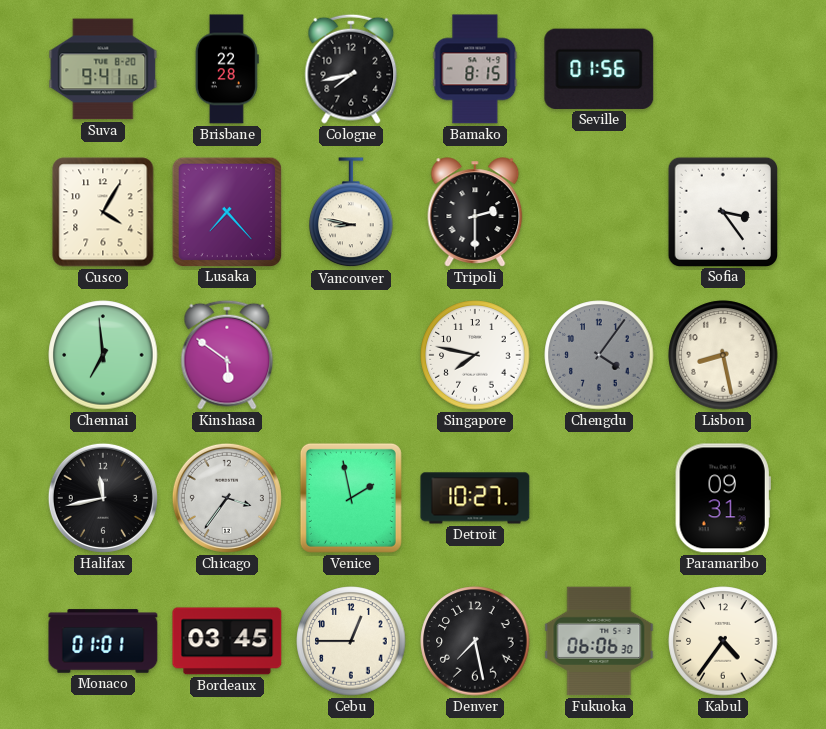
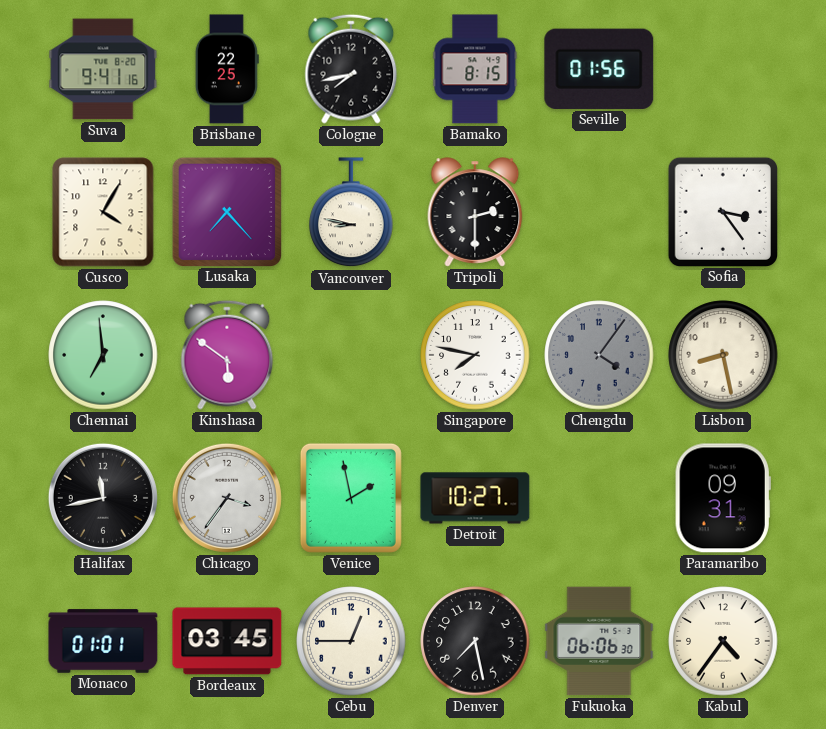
Brisbane: 22:28 -> 22:25 (227, 69)
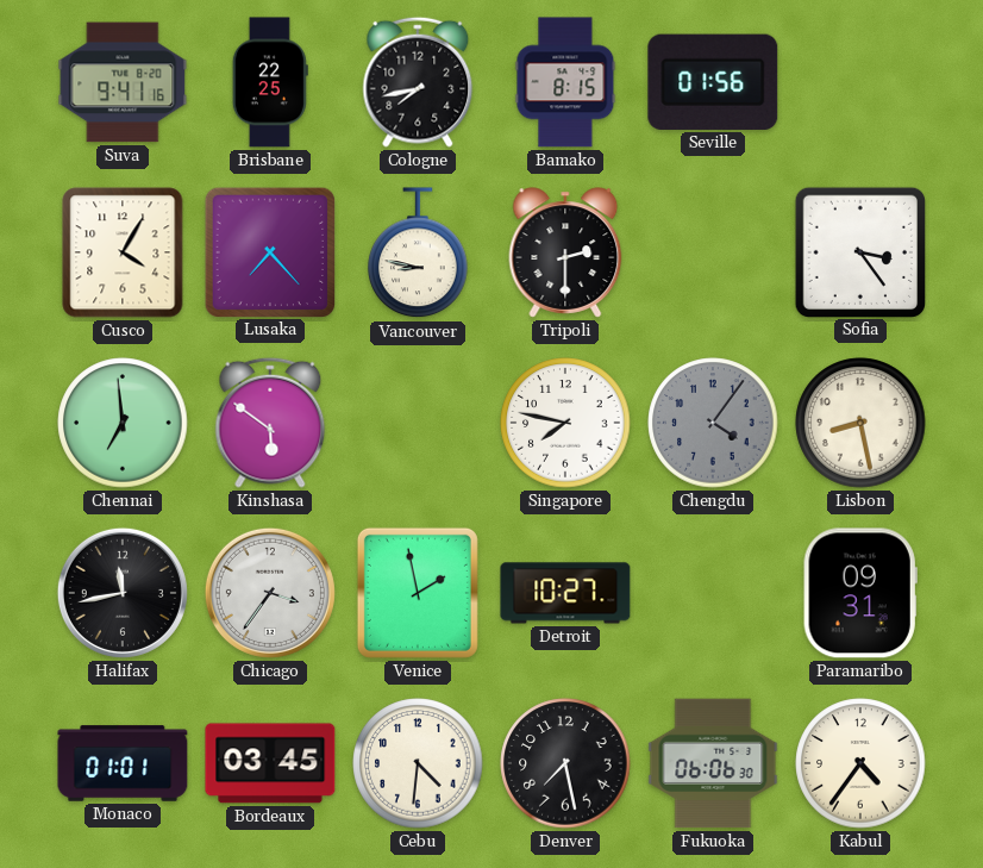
Cebu: 12:45 -> 4:31 (418, 763)
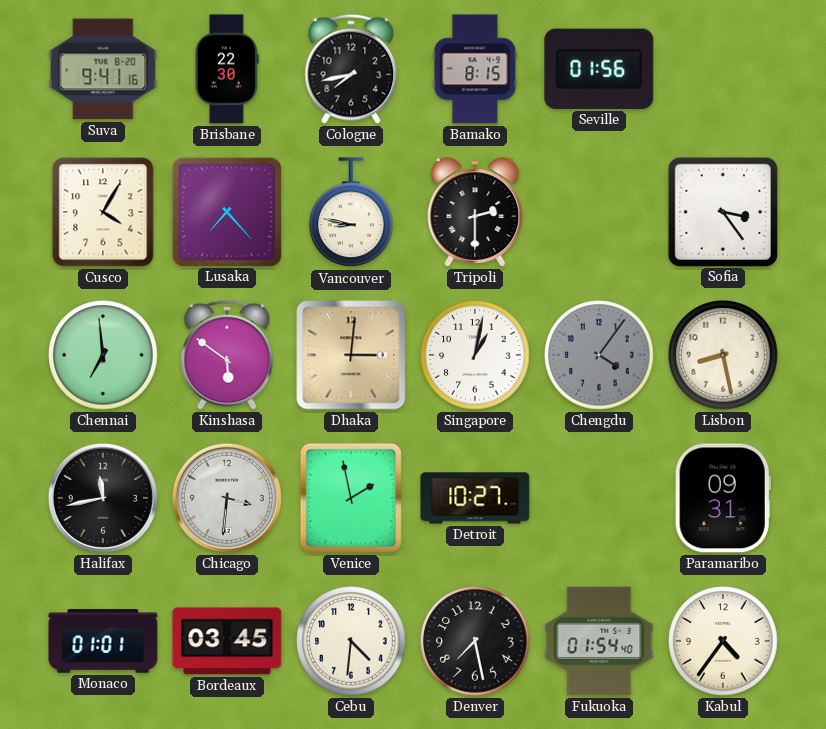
Brisbane: 22:25 -> 22:30 (227, 69)
Dhaka: none -> 3:01 (351, 355)
Singapore: 7:47 -> 1:02 (475, 355)
Chicago: 3:36 -> 3:31 (227, 498)
Fukuoka: 06:06 -> 01:54 (599, 641)
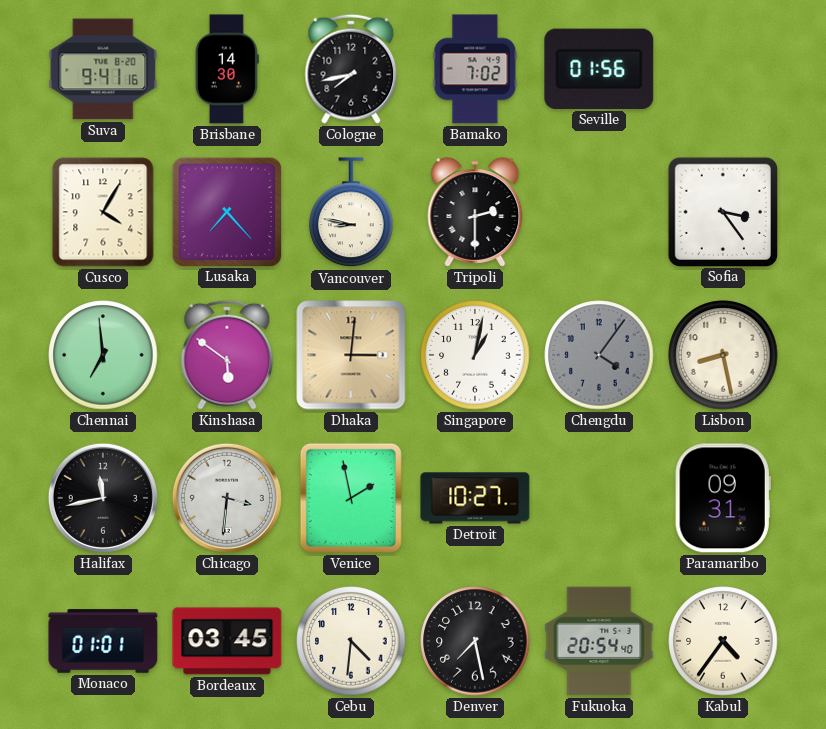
Brisbane: 22:30 -> 14:30 (227, 69)
Bamako: 8:15 -> 7:02 (475, 69)
Fukuoka: 01:54 -> 20:54 (599, 641)
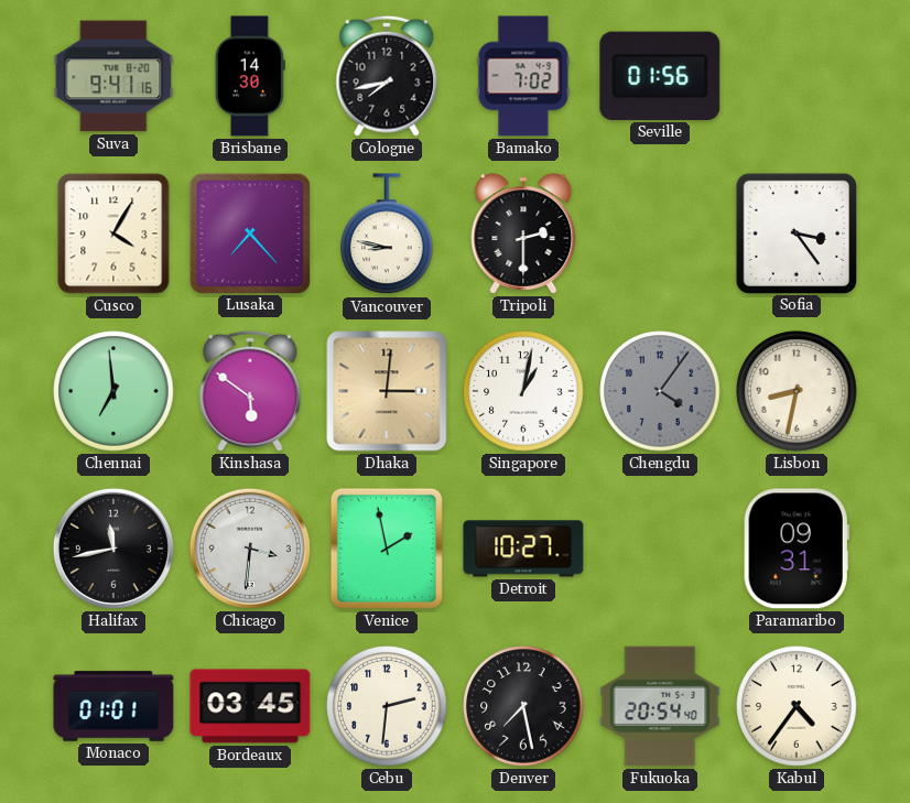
Lisbon: 8:28 -> 8:32 (797, 391)
Cebu: 4:31 -> 2:31 (387, 706)
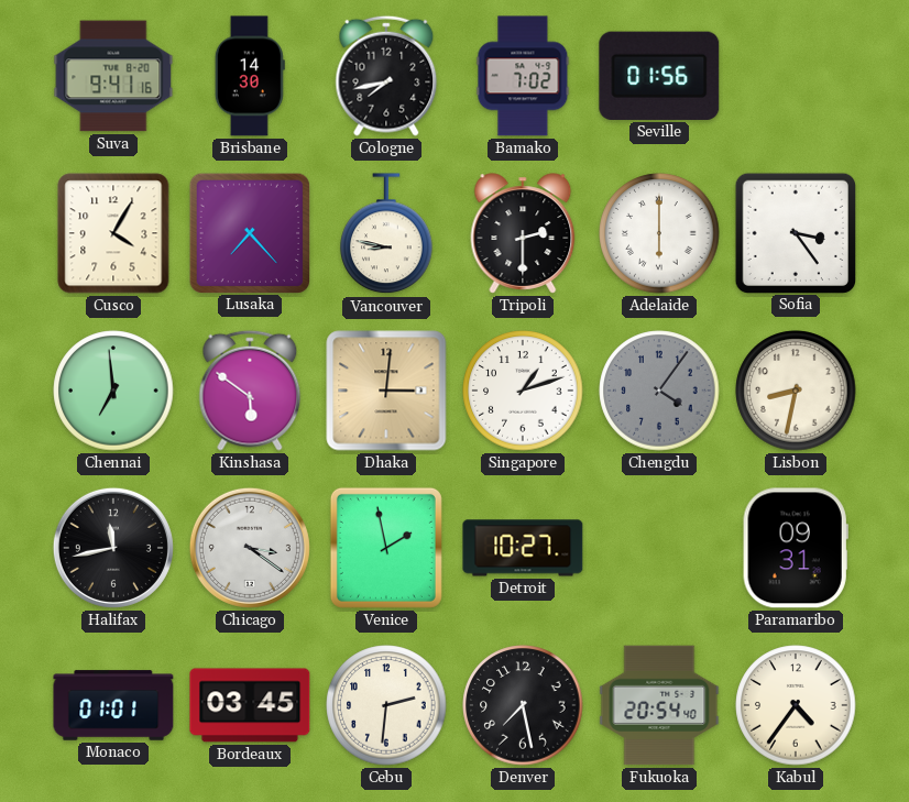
Adelaide: none -> 6:00 (659, 233)
Singapore: 1:02 -> 1:12 (523, 391)
Chicago: 3:31 -> 3:21 (250, 548)
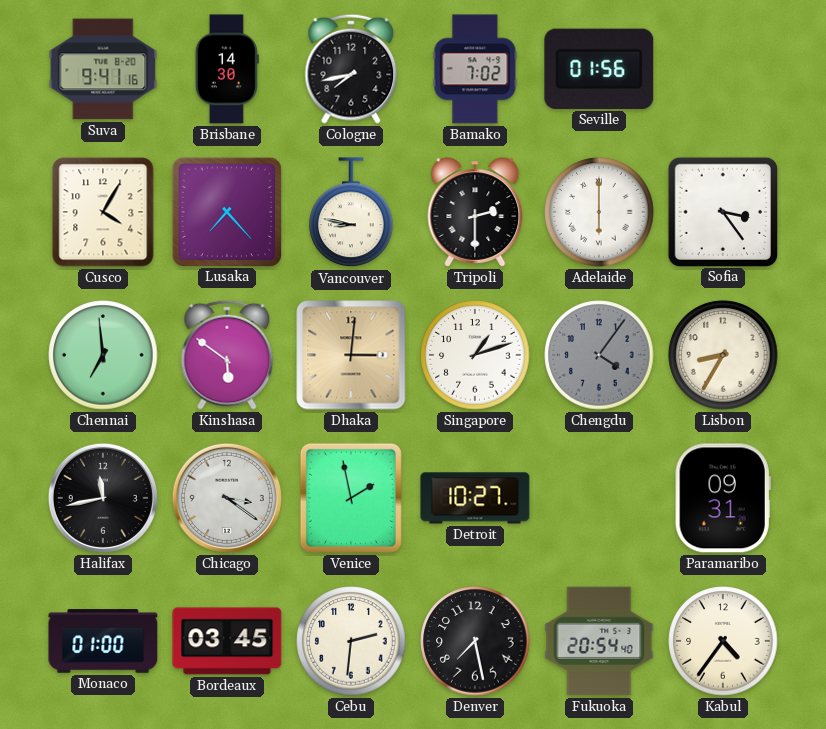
Lisbon: 8:32 -> 8:35 (723, 355)
Monaco: 01:01 -> 01:00 (103, 641)
